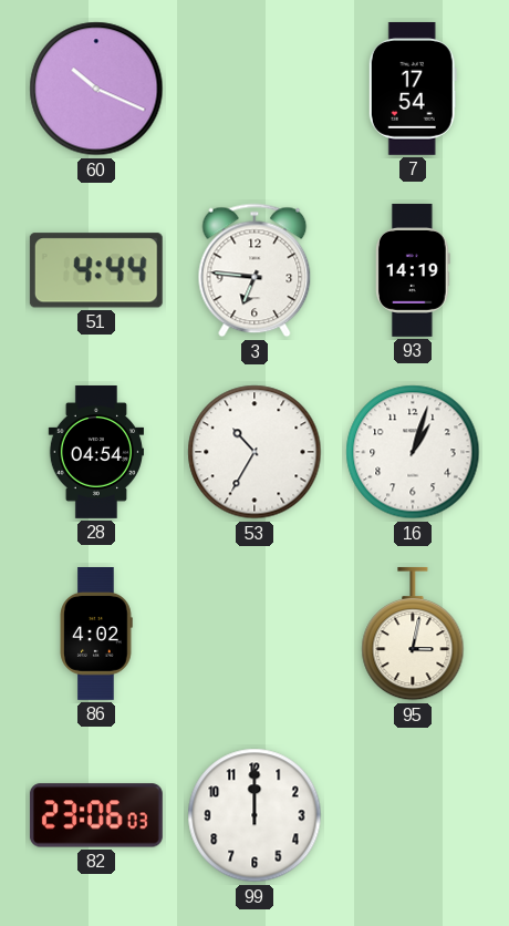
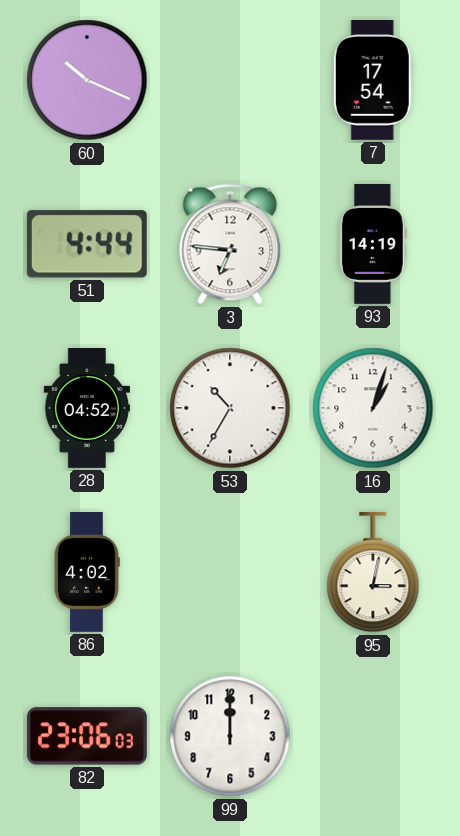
28: 04:54 -> 04:52 (86, 409)
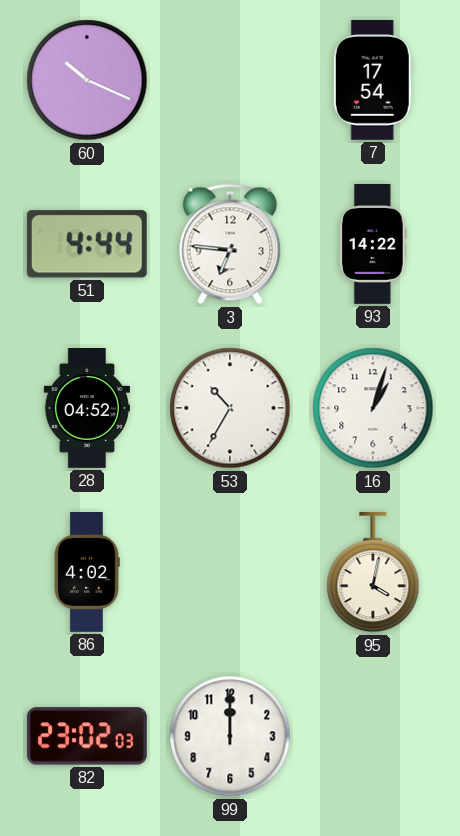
93: 14:19 -> 14:22 (373, 244)
95: 3:02 -> 4:02 (373, 572)
82: 23:06 -> 23:02 (87, 736)
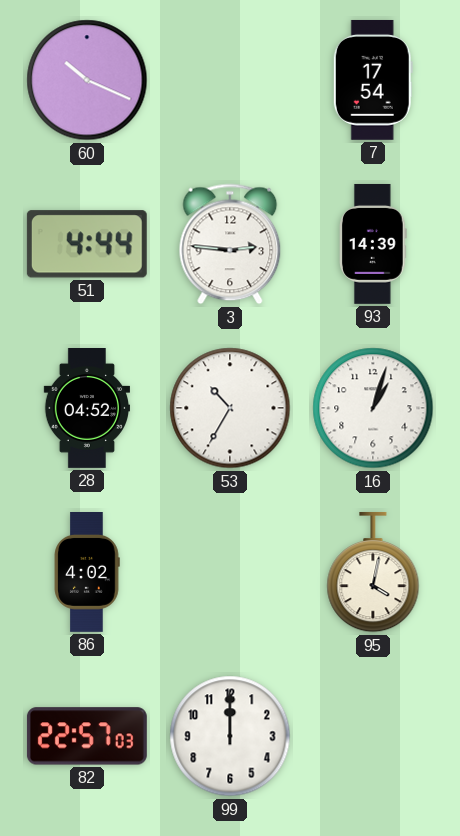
3: 6:46 -> 2:46 (230, 244)
93: 14:22 -> 14:39 (373, 244)
82: 23:02 -> 22:57 (87, 736)
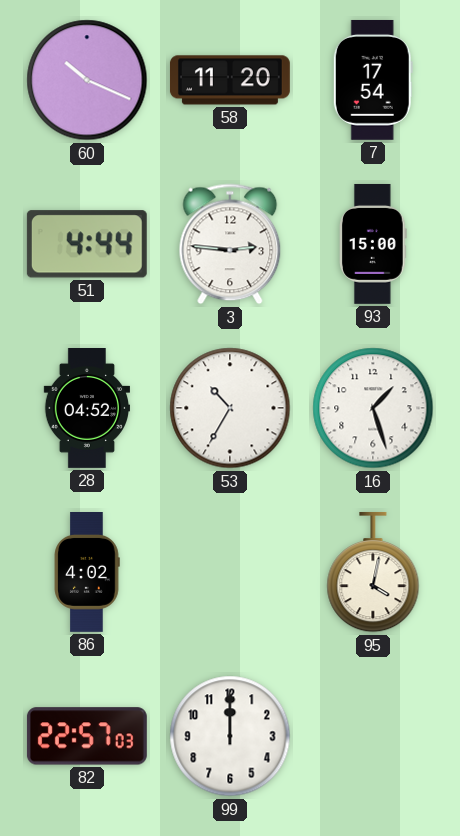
58: none -> 11:20 (230, 80)
93: 14:39 -> 15:00 (373, 244)
16: 1:03 -> 1:27 (373, 408)
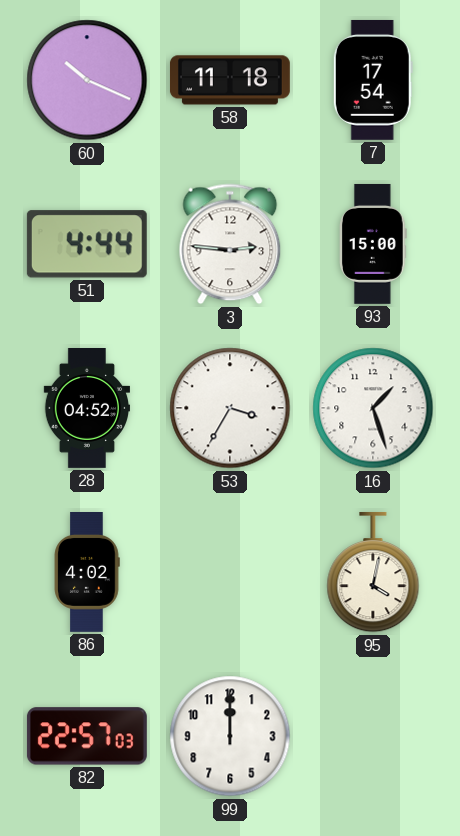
58: 11:20 -> 11:18 (230, 80)
53: 10:35 -> 3:35 (230, 408)
